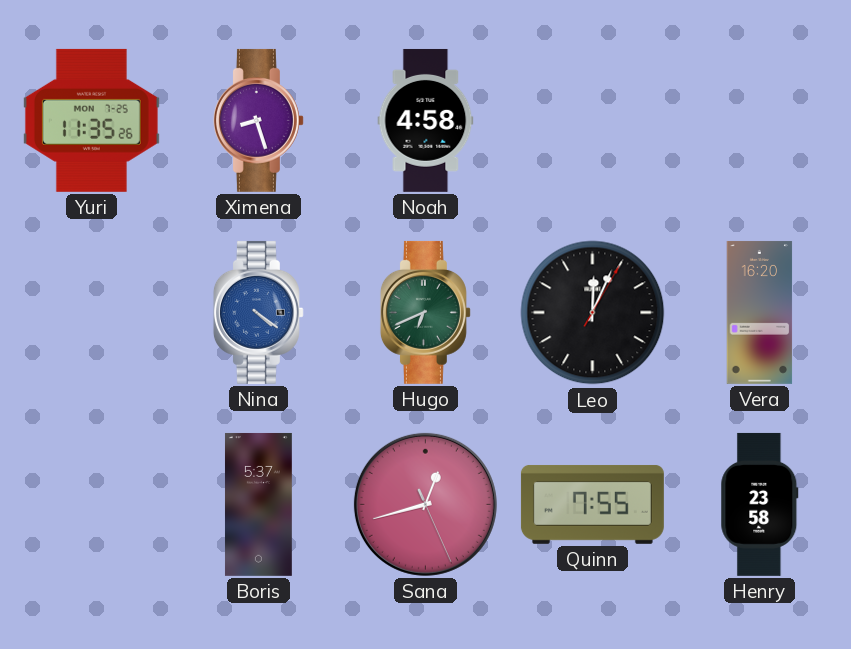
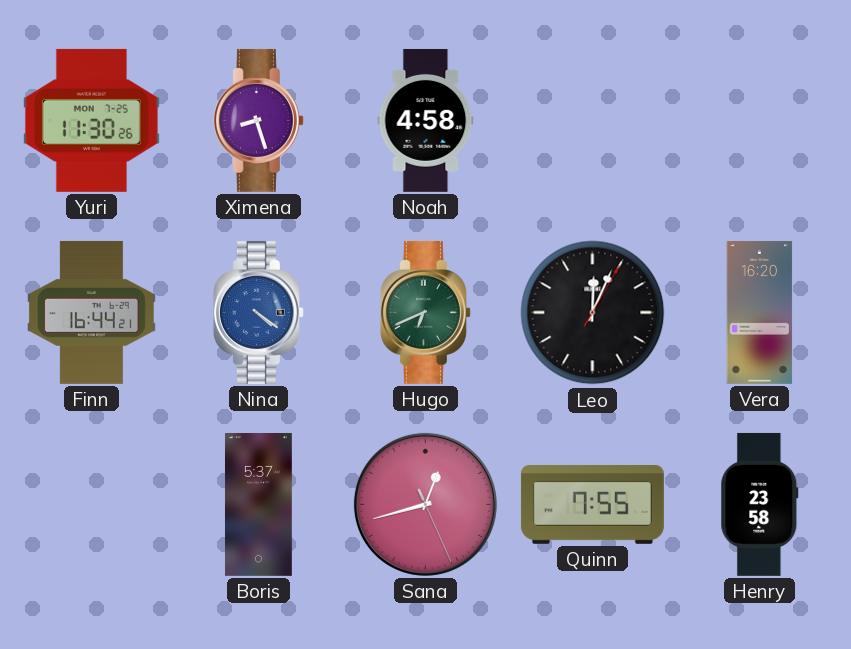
Yuri: 11:35 -> 11:30 (91, 120)
Finn: none -> 16:44 (91, 312)
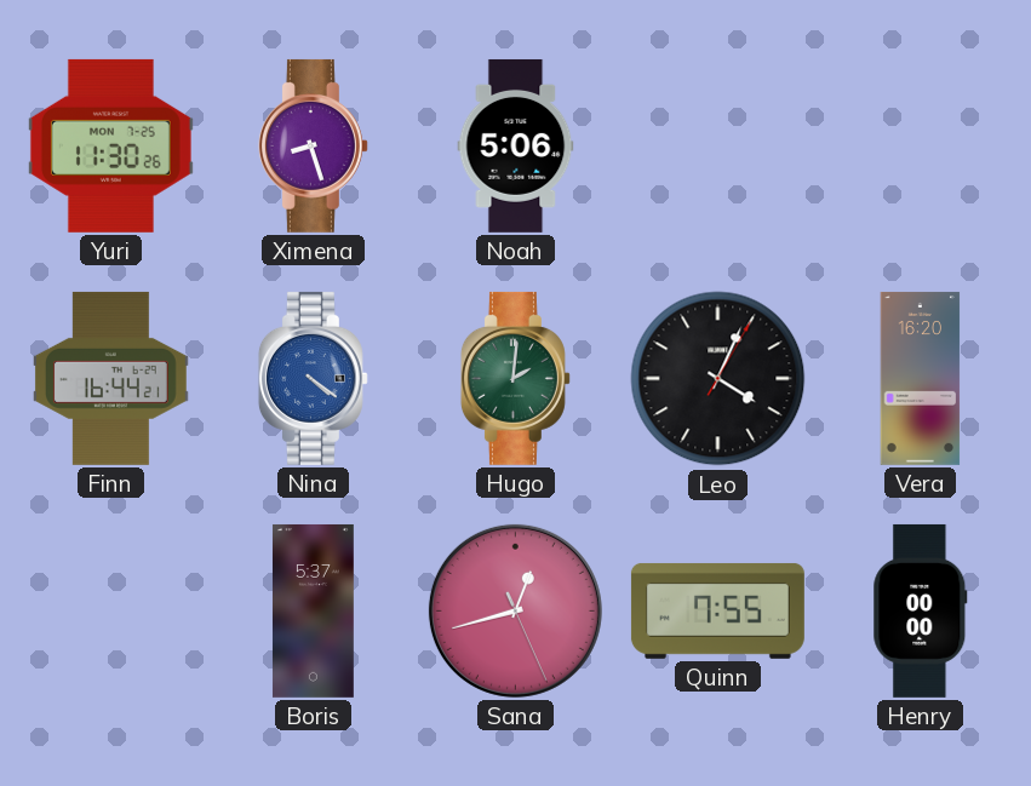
Noah: 4:58 -> 5:06 (516, 145)
Hugo: 6:41 -> 2:01 (515, 378)
Leo: 12:04 -> 4:04 (718, 379)
Henry: 23:58 -> 00:00 (921, 610)
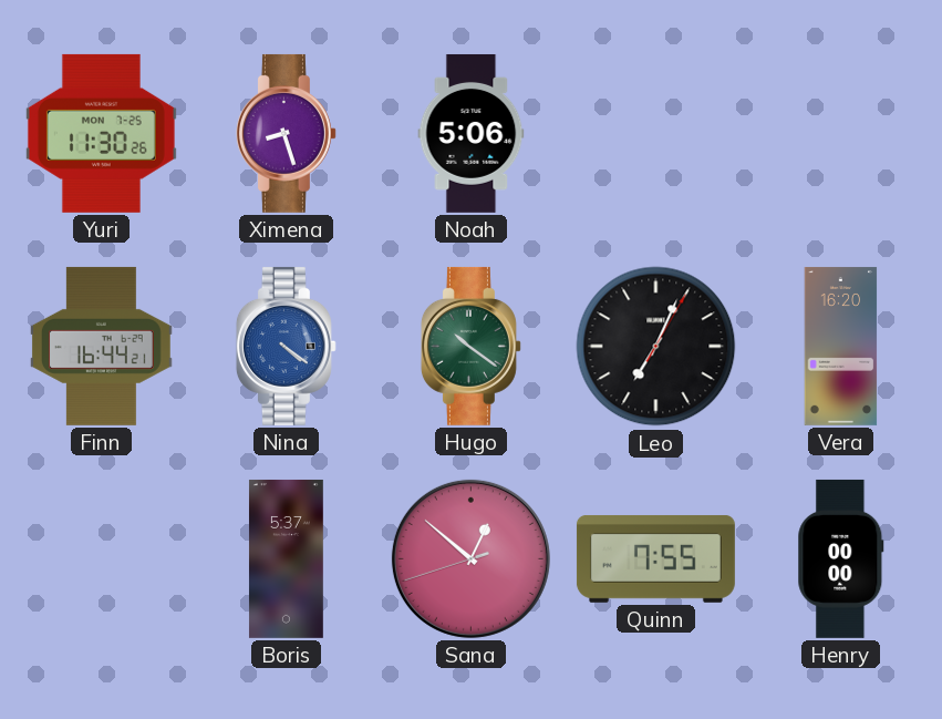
Hugo: 2:01 -> 10:21 (470, 346)
Leo: 4:04 -> 7:04 (656, 347)
Sana: 12:42 -> 12:51 (470, 558)
